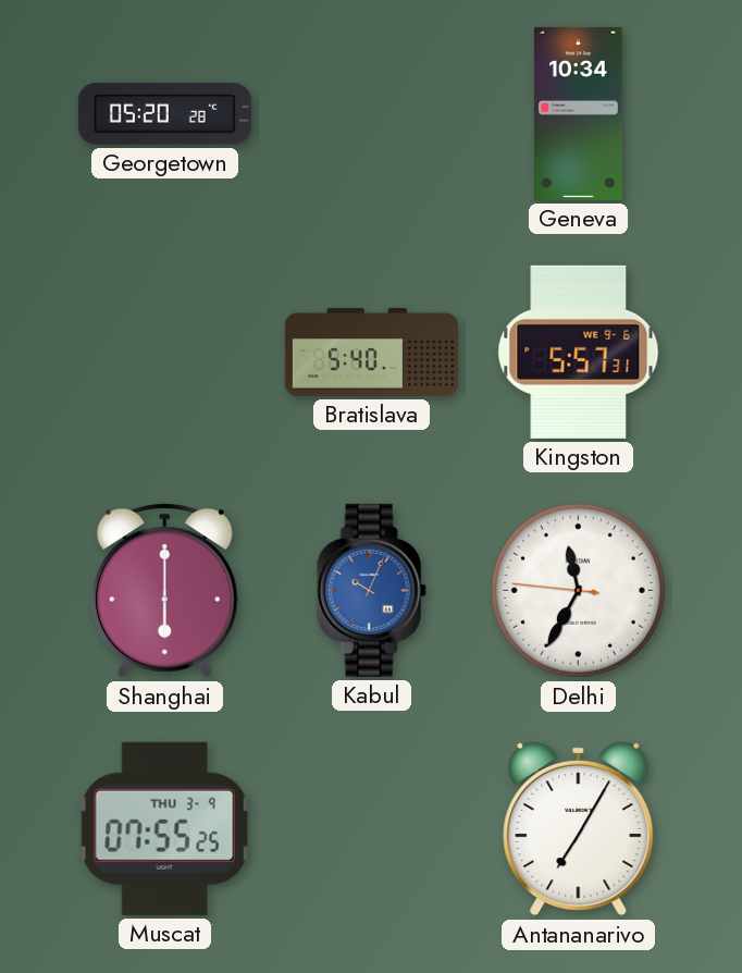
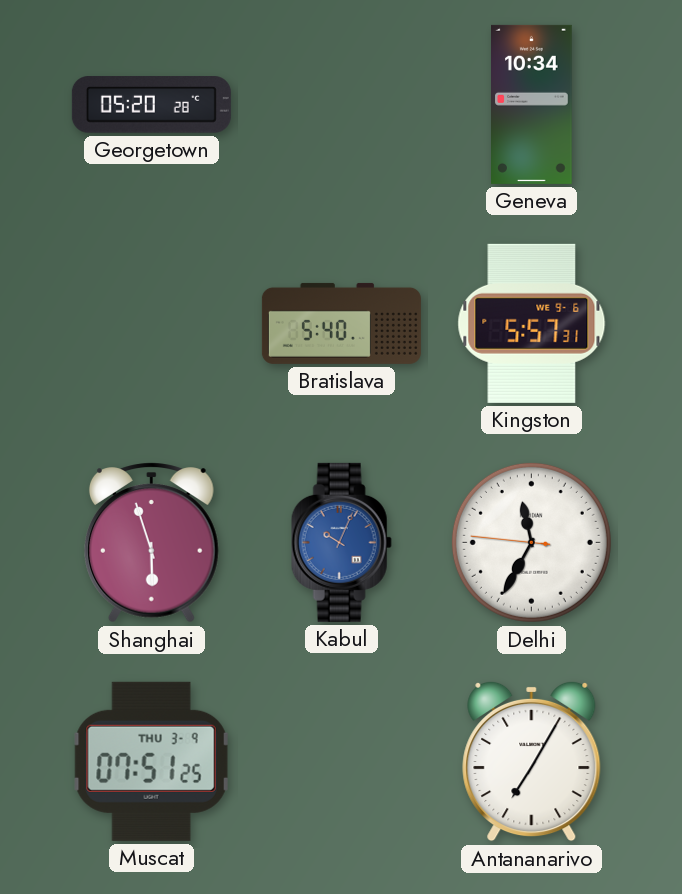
Shanghai: 6:00 -> 5:57 (151, 543)
Muscat: 07:55 -> 07:51 (152, 761)
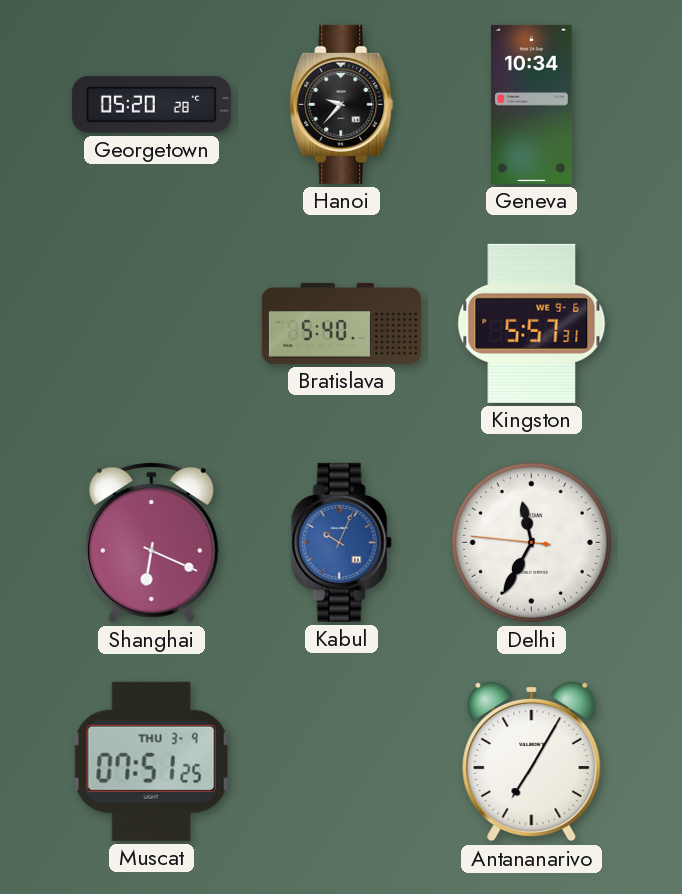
Hanoi: none -> 9:37 (342, 104)
Shanghai: 5:57 -> 6:19 (151, 543)
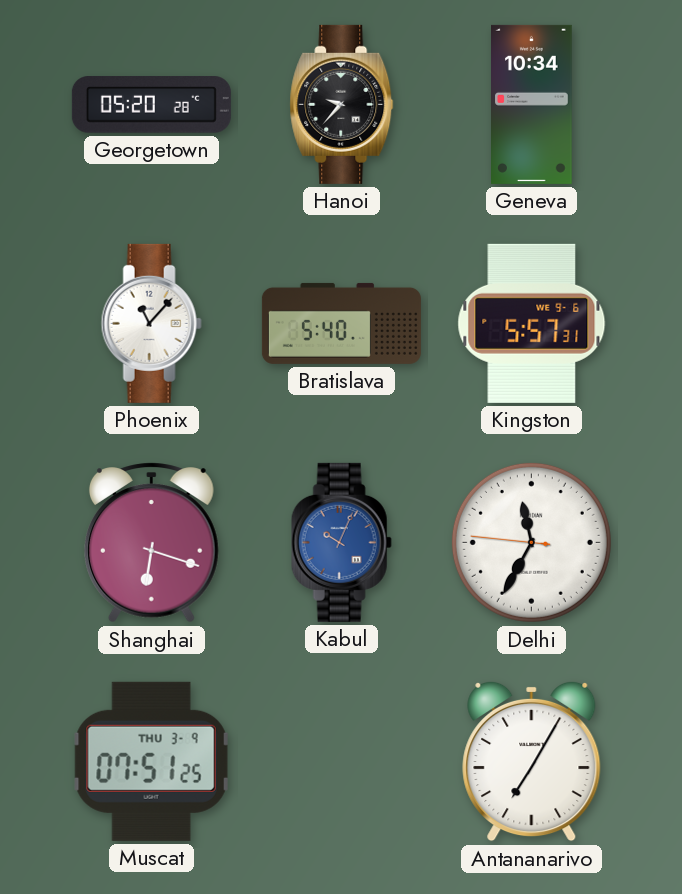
Phoenix: none -> 11:07 (151, 323)
Shanghai: 6:19 -> 6:18 (151, 543)
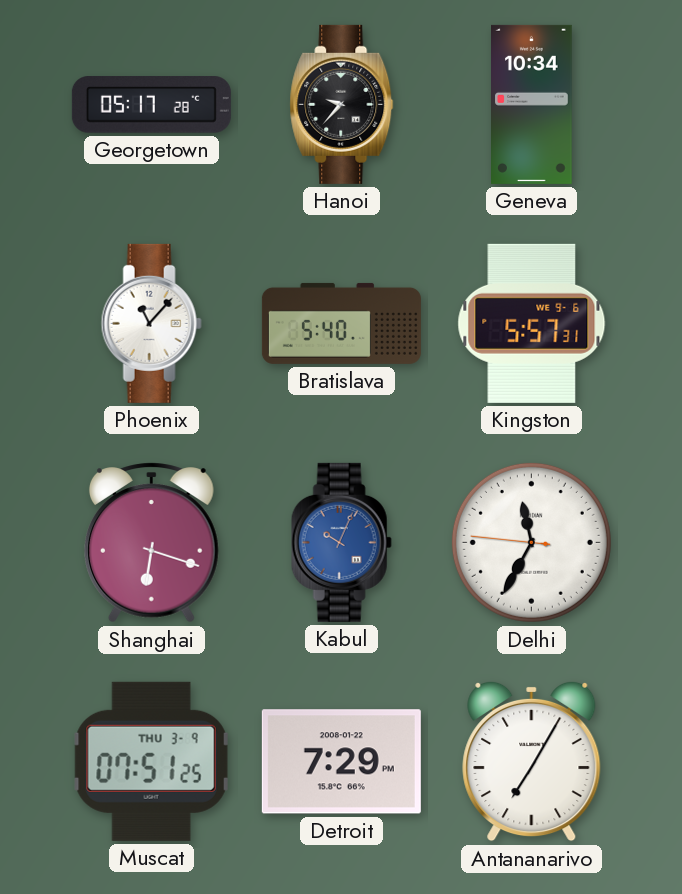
Georgetown: 05:20 -> 05:17 (151, 105)
Detroit: none -> 7:29 (341, 762)
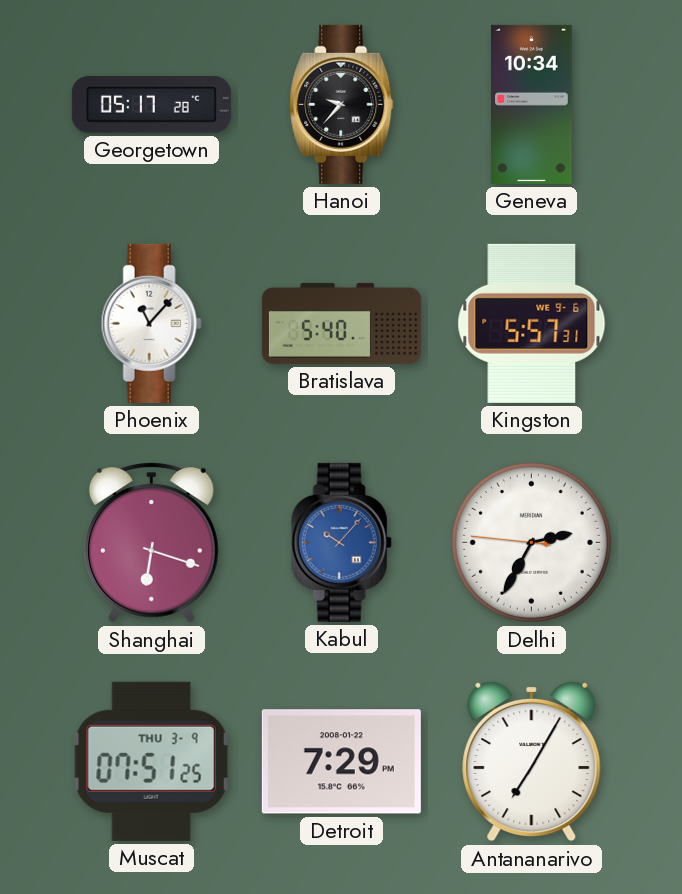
Kabul: 10:04 -> 10:07 (341, 542)
Delhi: 11:34 -> 2:34 (531, 542)
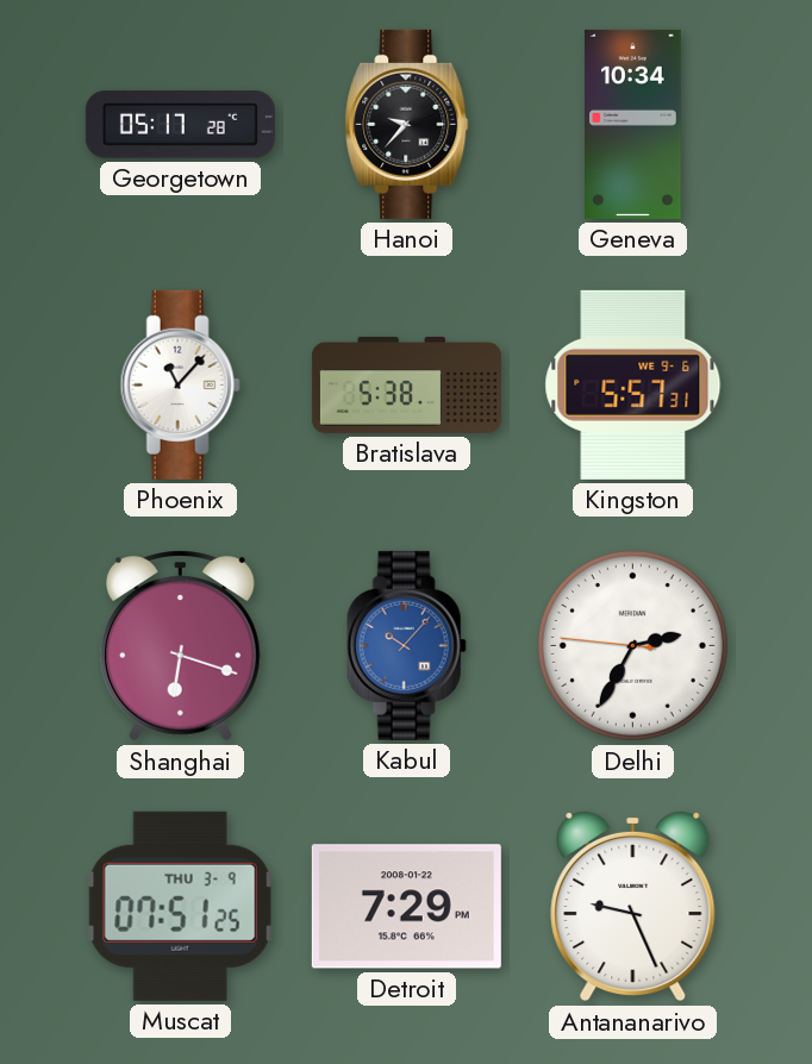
Bratislava: 5:40 -> 5:38 (406, 384)
Antananarivo: 7:05 -> 9:26 (633, 906)
